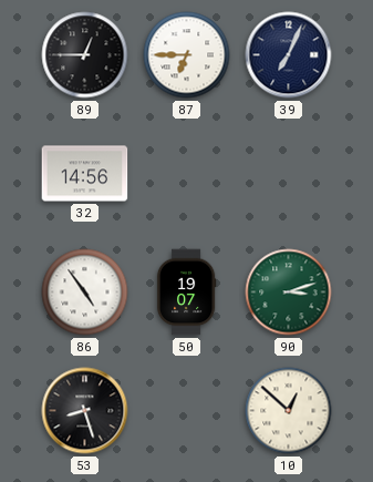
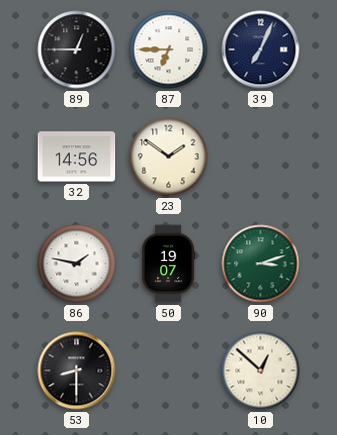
23: none -> 1:51 (169, 157)
86: 4:54 -> 1:47 (77, 264)
53: 8:27 -> 8:30 (77, 371)
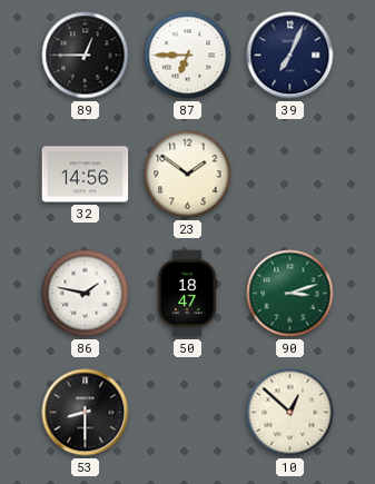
50: 19:07 -> 18:47 (187, 294)
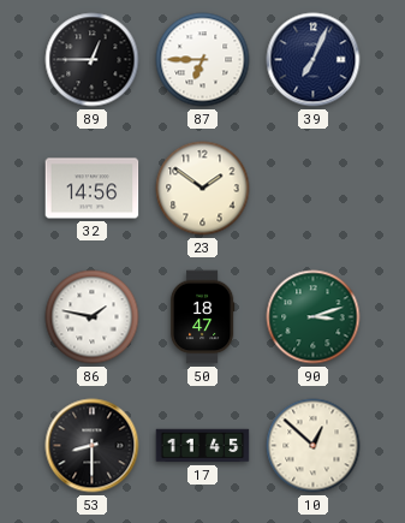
17: none -> 11:45 (203, 446)
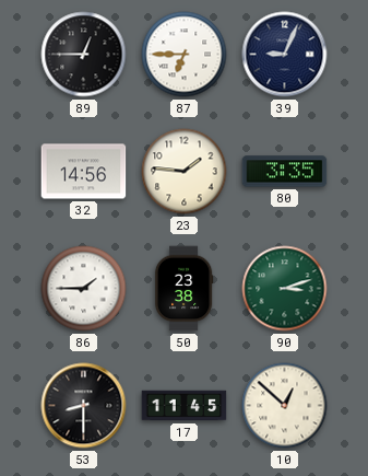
39: 7:04 -> 9:04 (285, 55)
23: 1:51 -> 1:46 (185, 172)
80: none -> 3:35 (285, 172)
86: 1:47 -> 1:45 (84, 289)
50: 18:47 -> 23:38 (183, 289)
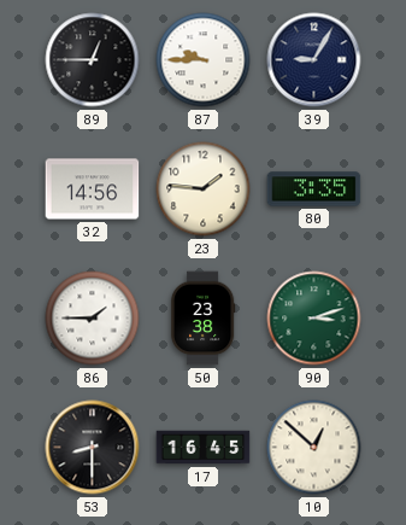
87: 6:45 -> 9:45 (204, 60)
39: 9:04 -> 9:05 (314, 60)
17: 11:45 -> 16:45 (204, 448)
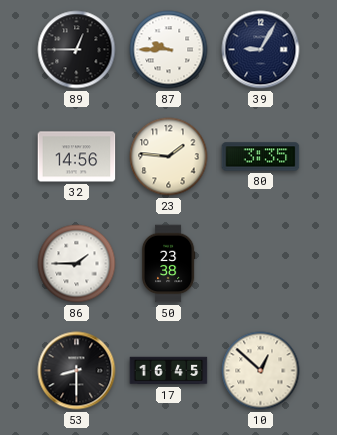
90: 3:12 -> none (314, 319)
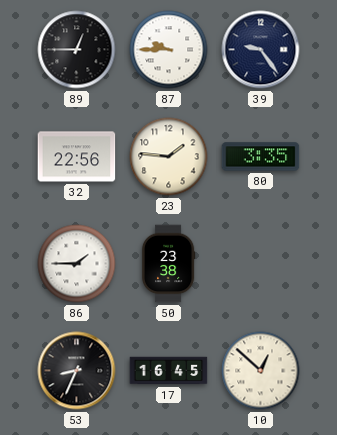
39: 9:05 -> 9:24 (261, 50)
32: 14:56 -> 22:56 (77, 157)
53: 8:30 -> 8:34 (77, 371)
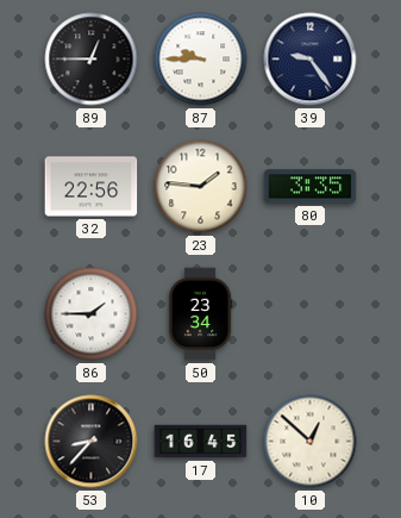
50: 23:38 -> 23:34 (200, 314)
53: 8:34 -> 8:37 (92, 442)
